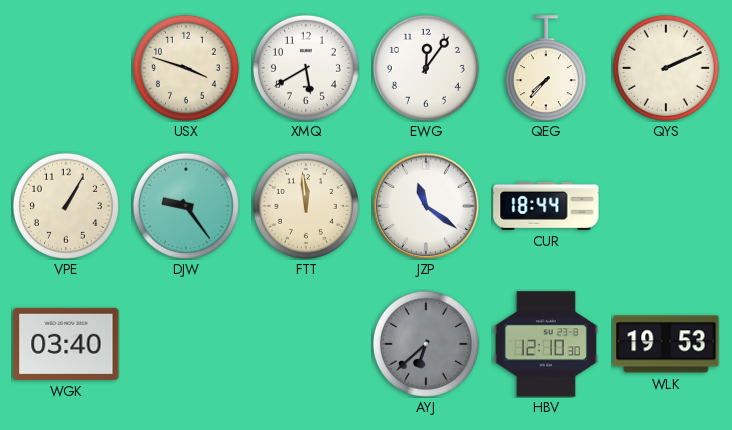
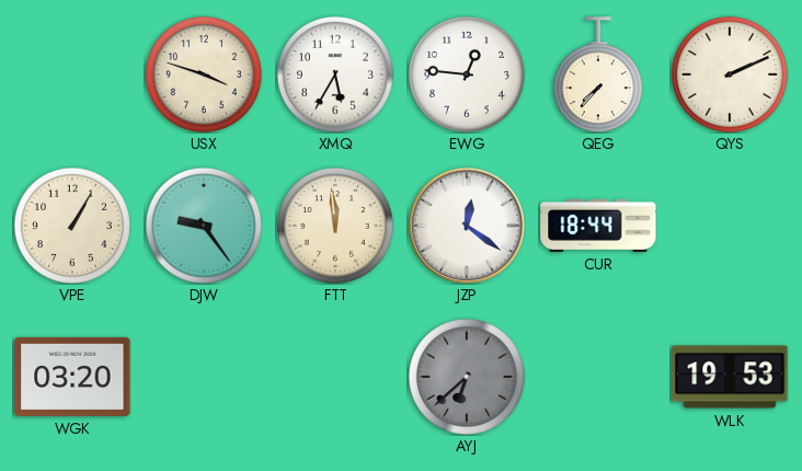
XMQ: 5:40 -> 5:35 (335, 74)
EWG: 12:06 -> 12:46 (467, 74)
JZP: 11:21 -> 12:21 (467, 226)
WGK: 03:40 -> 03:20 (72, 377)
HBV: 12:10 -> none (546, 344)
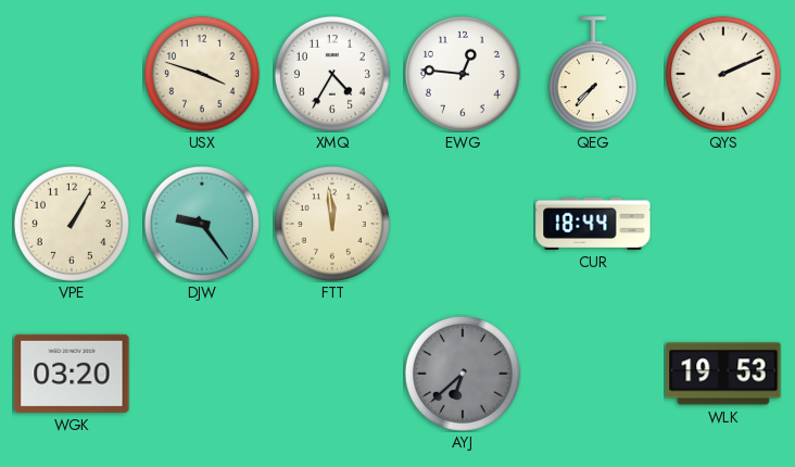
XMQ: 5:35 -> 4:35 (332, 74)
JZP: 12:21 -> none (467, 226)
